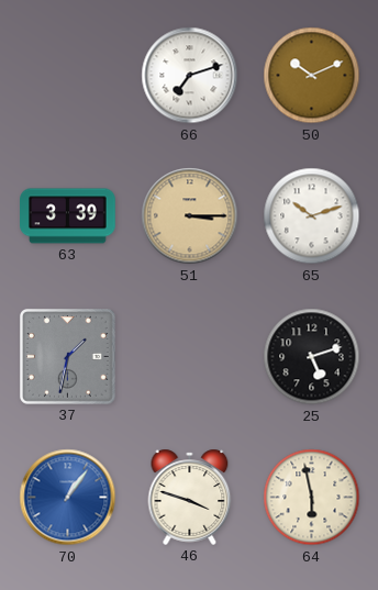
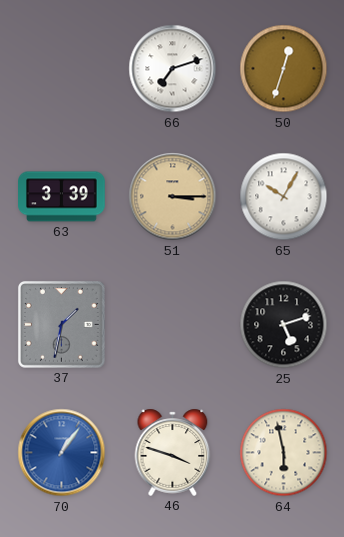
50: 10:11 -> 12:33 (284, 69)
65: 10:12 -> 10:05 (284, 197)
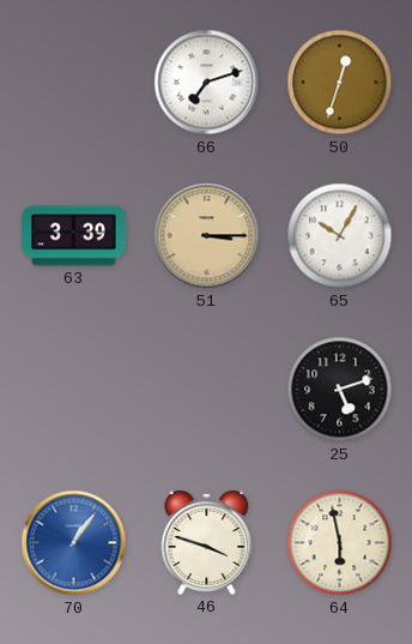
37: 1:32 -> none (61, 324)
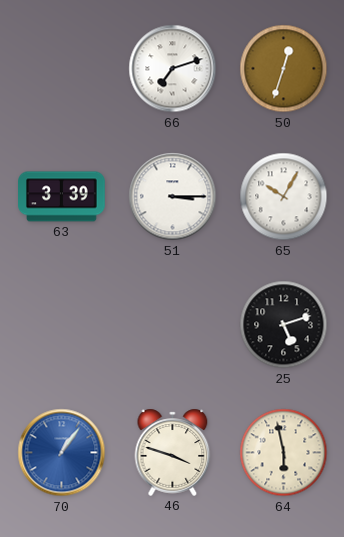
51 dial: champagne -> white (173, 197)
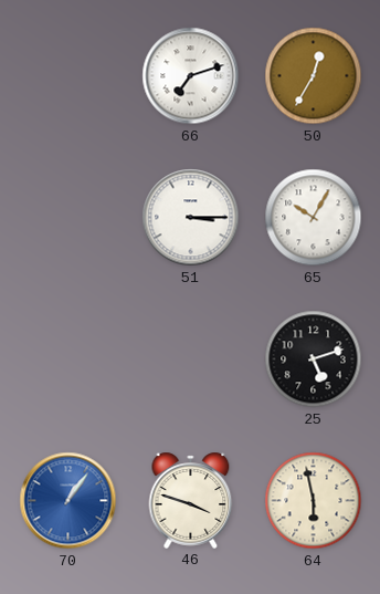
50: 12:33 -> 12:35 (314, 76)
63: 3:39 -> none (62, 197)
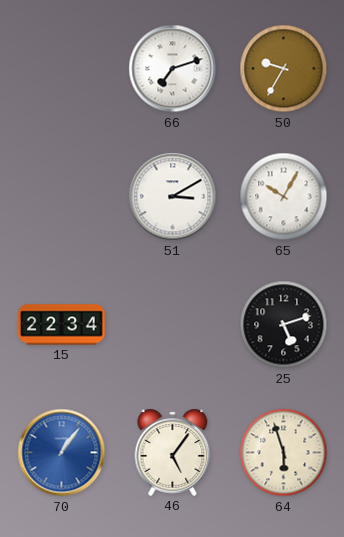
50: 12:35 -> 9:35 (284, 69)
51: 3:15 -> 3:10 (173, 197)
15: none -> 22:34 (62, 325)
46: 3:48 -> 5:06 (173, 452)
64: 5:58 -> 5:57 (284, 453)
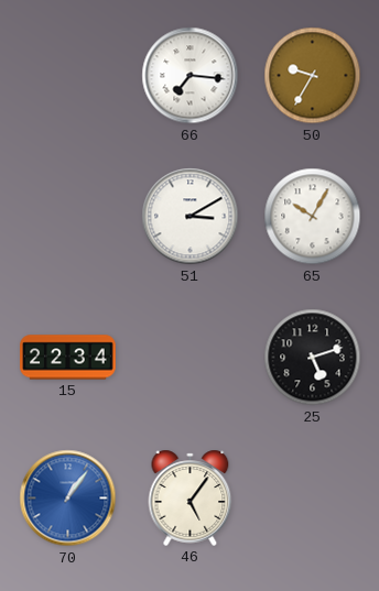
66: 7:12 -> 7:16 (191, 76)
64: 5:57 -> none (284, 453)
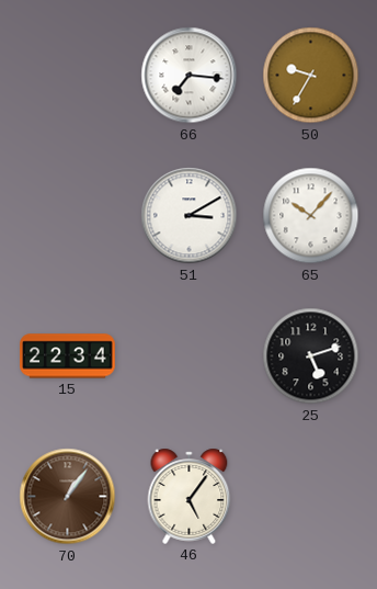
65: 10:05 -> 10:07 (311, 216)
70 dial: blue -> brown (68, 497)
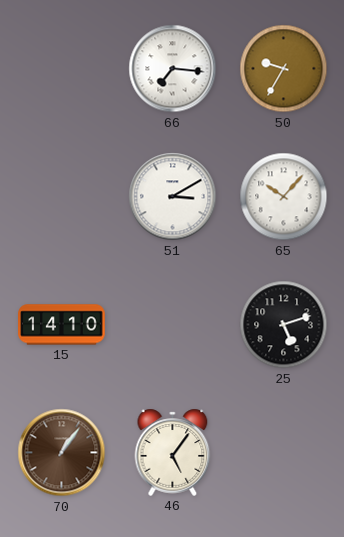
15: 22:34 -> 14:10 (62, 325)
